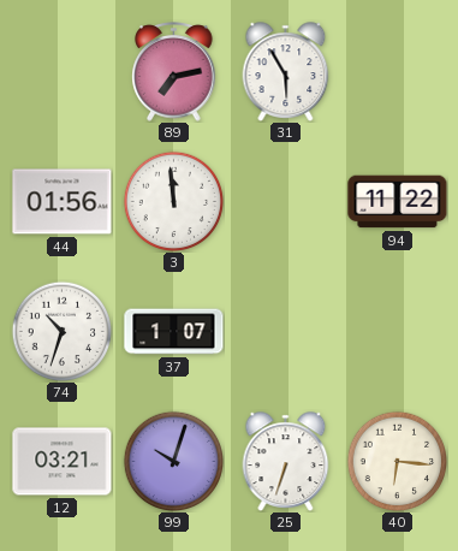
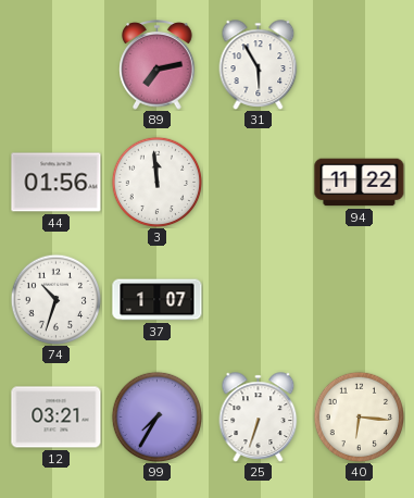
99: 10:03 -> 7:35 (156, 416)
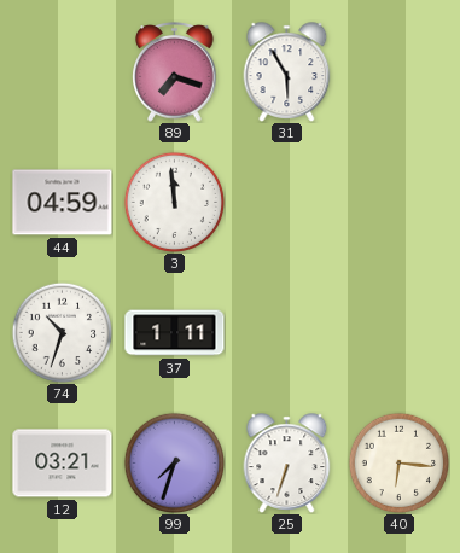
89: 7:13 -> 7:18 (175, 72)
44: 01:56 -> 04:59 (63, 203)
94: 11:22 -> none (360, 183)
37: 1:07 -> 1:11 (175, 333)
99: 7:35 -> 7:33 (174, 462)
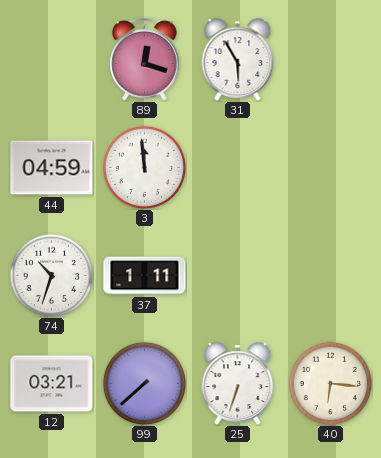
89: 7:18 -> 12:18 (145, 60)
99: 7:33 -> 7:38 (144, 383)
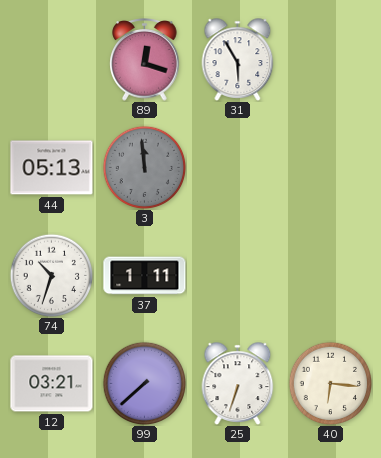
44: 04:59 -> 05:13 (52, 168)
3 dial: white -> grey (144, 167)
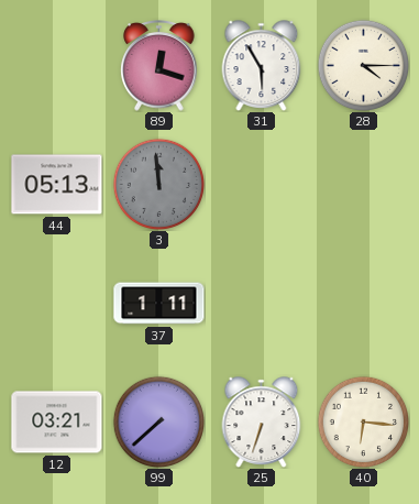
28: none -> 4:15 (363, 65)
74: 10:33 -> none (51, 275)
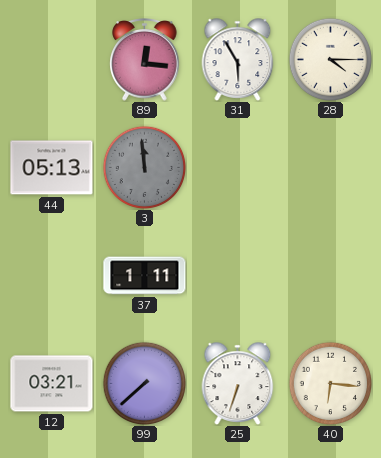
89: 12:18 -> 12:16 (145, 60)
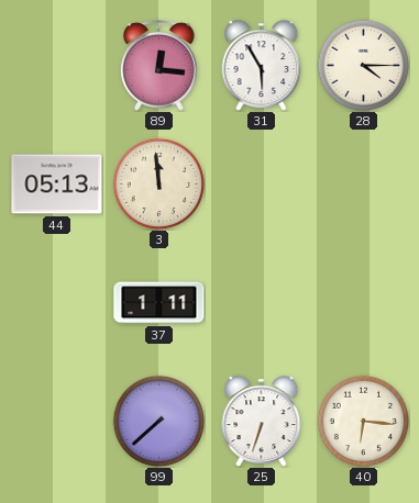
3 dial: grey -> cream (158, 183)
12: 03:21 -> none (52, 384)
